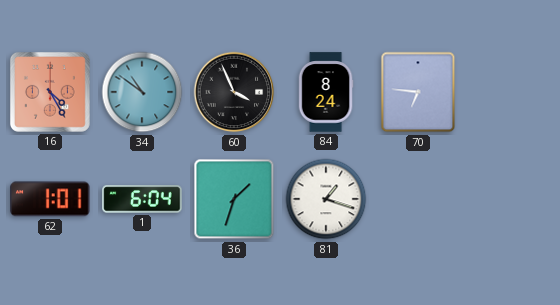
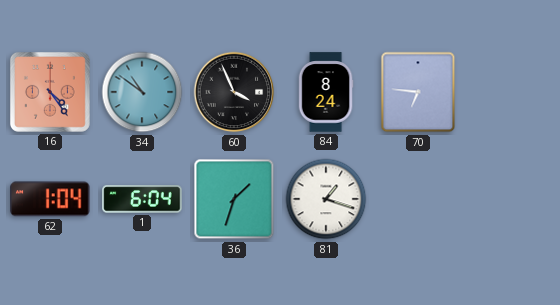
16: 4:25 -> 4:24 (50, 92)
62: 1:01 -> 1:04 (50, 199)
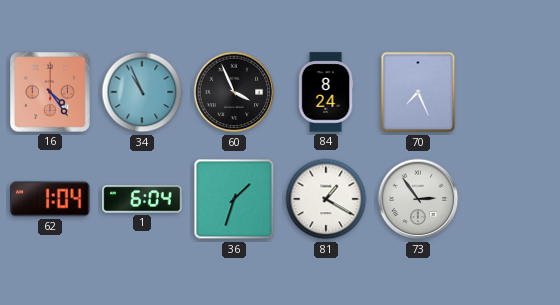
34: 10:51 -> 10:56 (142, 92)
70: 6:46 -> 7:26 (418, 92)
81: 1:18 -> 1:20 (326, 199)
73: none -> 2:54 (418, 199)
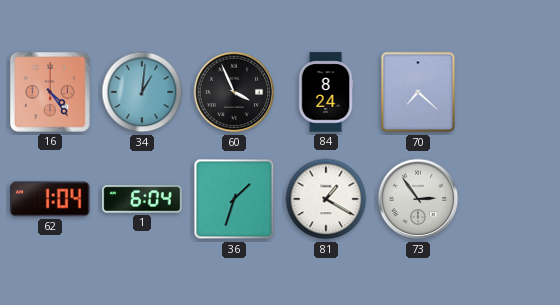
34: 10:56 -> 1:01 (142, 92)
70: 7:26 -> 7:22 (418, 92)
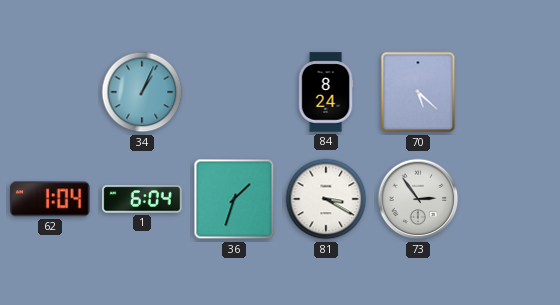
16: 4:24 -> none (50, 92)
34: 1:01 -> 1:04 (142, 92)
60: 3:56 -> none (234, 92)
70: 7:22 -> 5:22 (418, 92)
81: 1:20 -> 3:20 (326, 199)
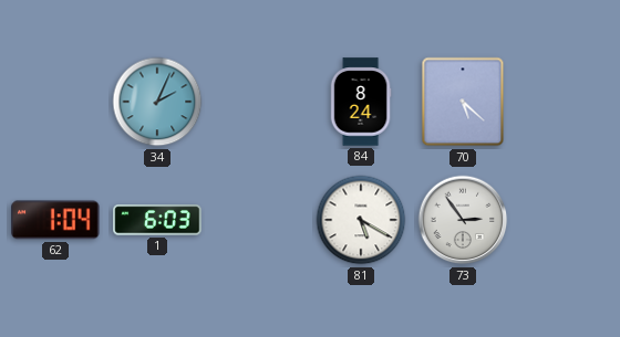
34: 1:04 -> 2:04 (157, 102)
1: 6:04 -> 6:03 (157, 220)
36: 1:33 -> none (234, 199)
81: 3:20 -> 5:20 (361, 220)
